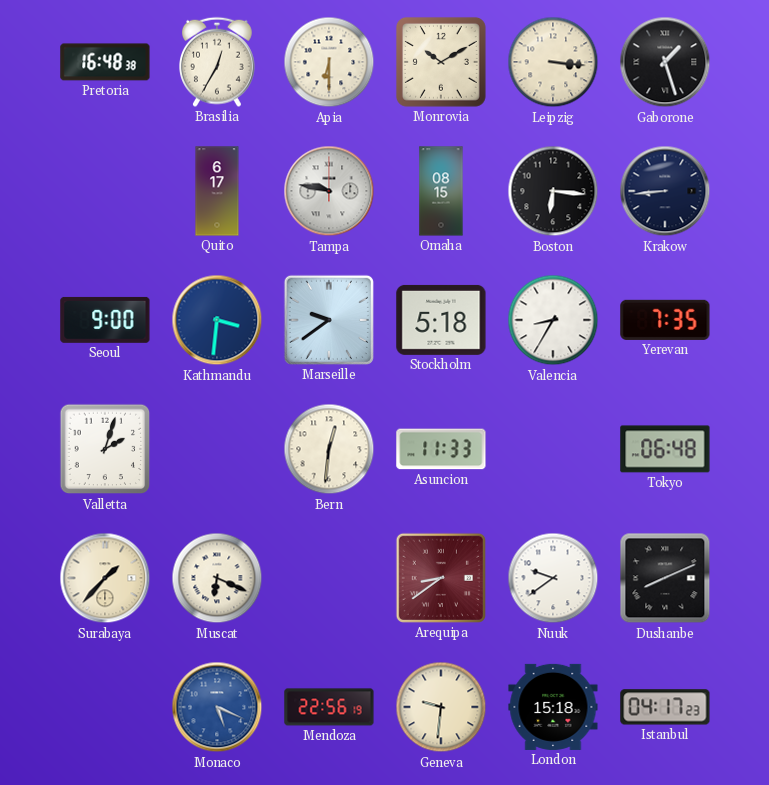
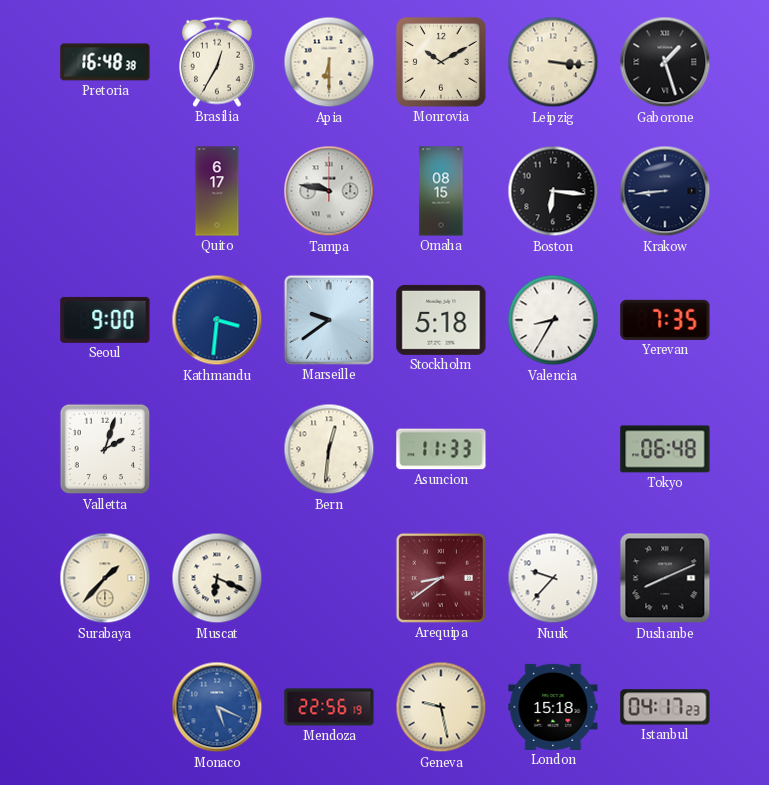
Nuuk: 9:39 -> 9:37 (553, 578)
Geneva: 9:31 -> 9:28 (441, 707)
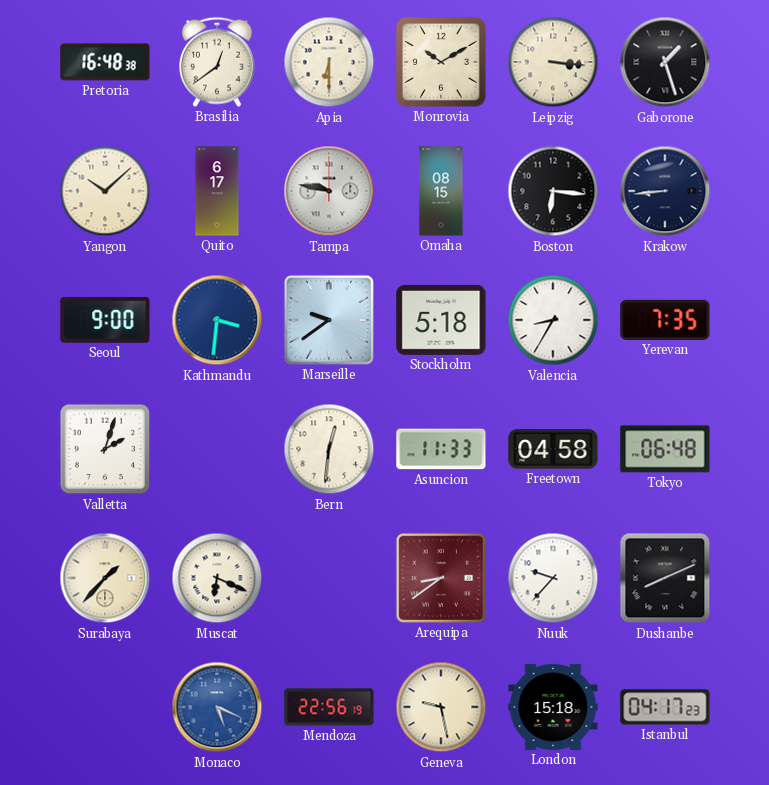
Brasilia: 12:35 -> 12:39 (218, 62)
Yangon: none -> 10:08 (105, 191)
Freetown: none -> 04:58 (553, 449)
